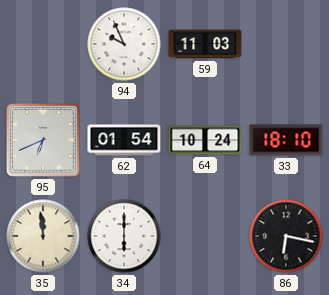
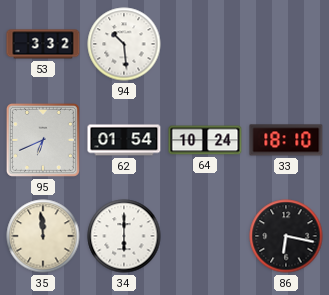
53: none -> 3:32 (43, 44)
94: 9:56 -> 10:29 (124, 44)
59: 11:03 -> none (205, 44)
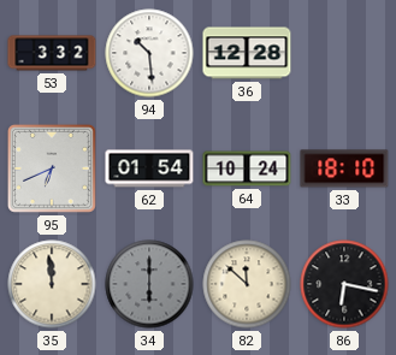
36: none -> 12:28 (247, 53)
34 dial: white -> grey (149, 284)
82: none -> 11:52 (247, 284)
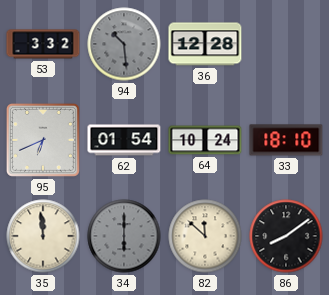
94 dial: white -> grey (124, 44)
86: 6:17 -> 8:09 (286, 236)
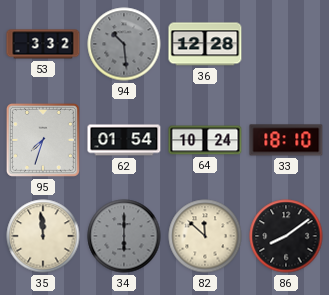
95: 6:41 -> 7:33 (43, 140)
